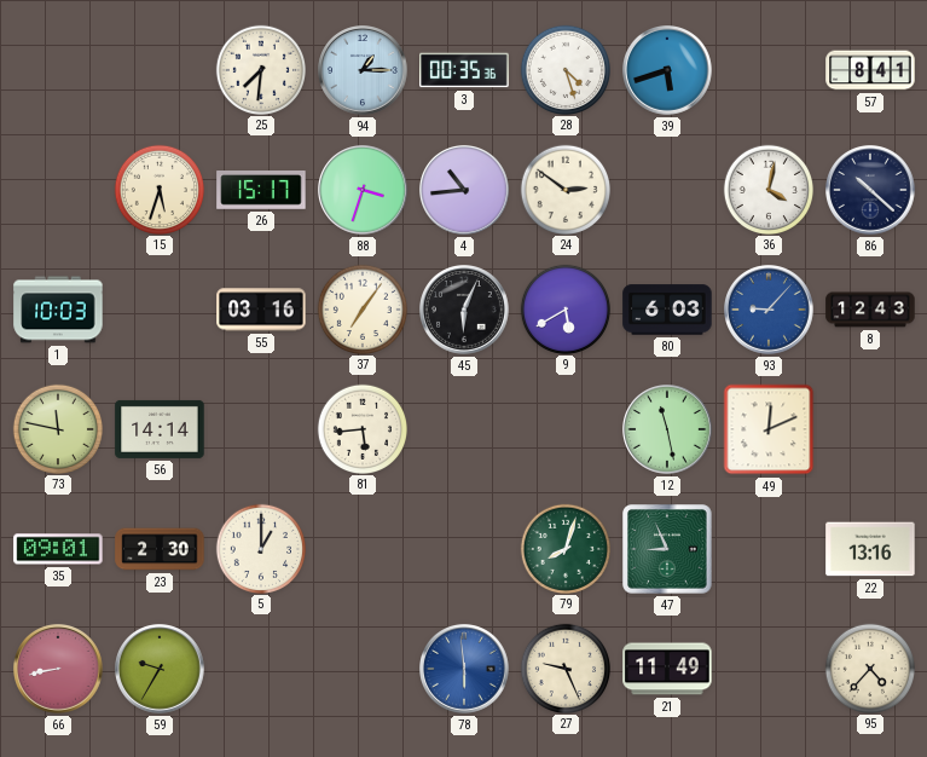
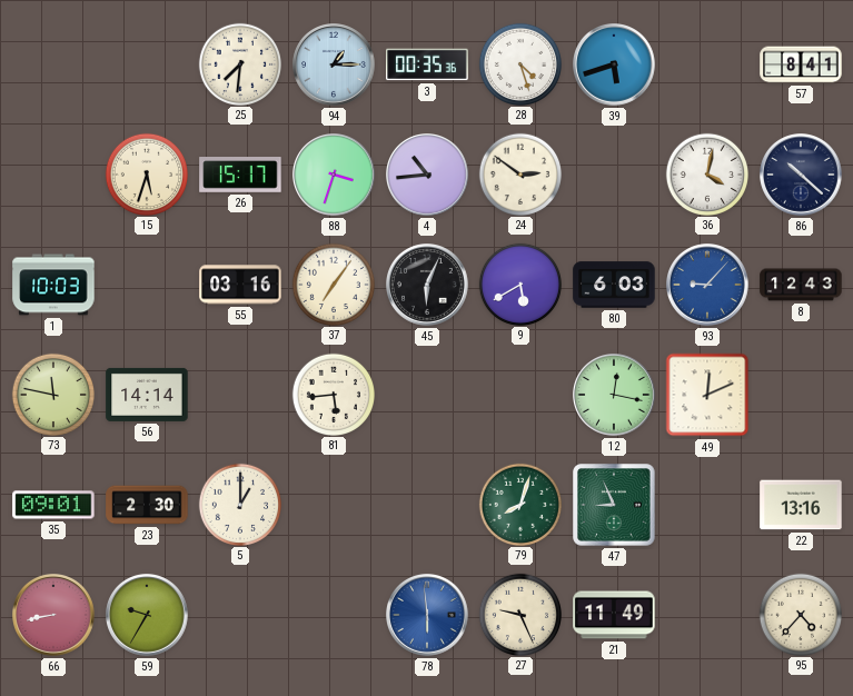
12: 11:28 -> 12:17 (615, 396)
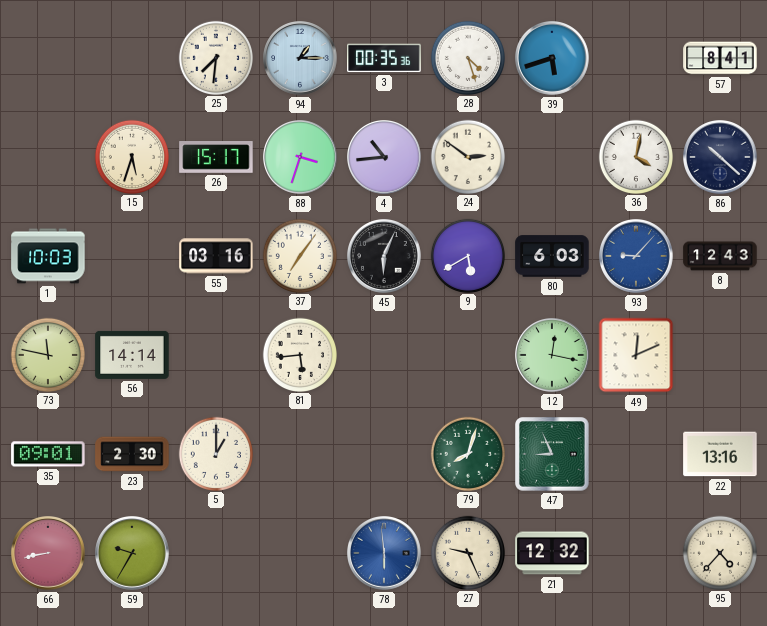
21: 11:49 -> 12:32 (552, 553)
